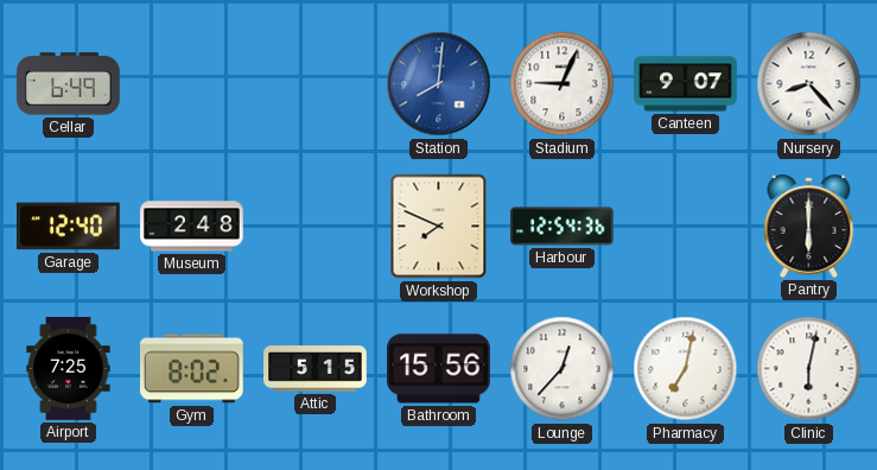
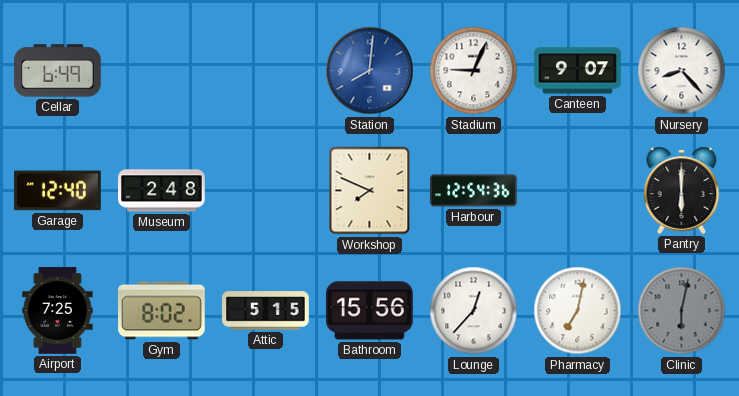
Clinic dial: white -> grey (682, 311)
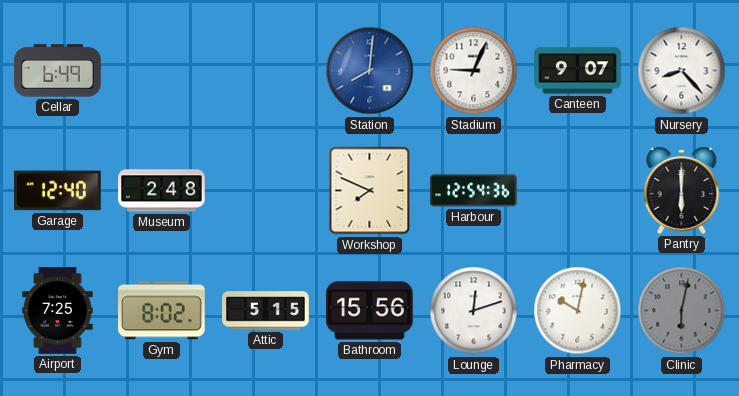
Lounge: 12:37 -> 12:12 (474, 311)
Pharmacy: 7:02 -> 10:02 (578, 311)
